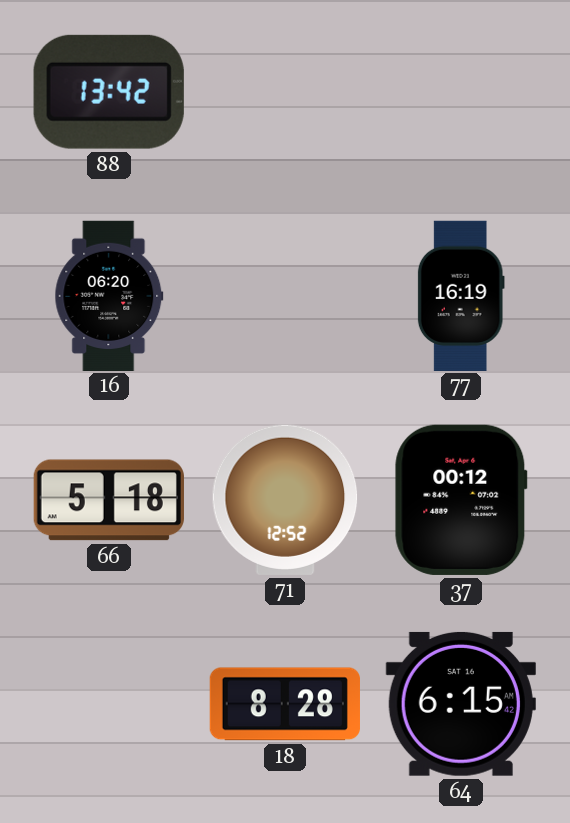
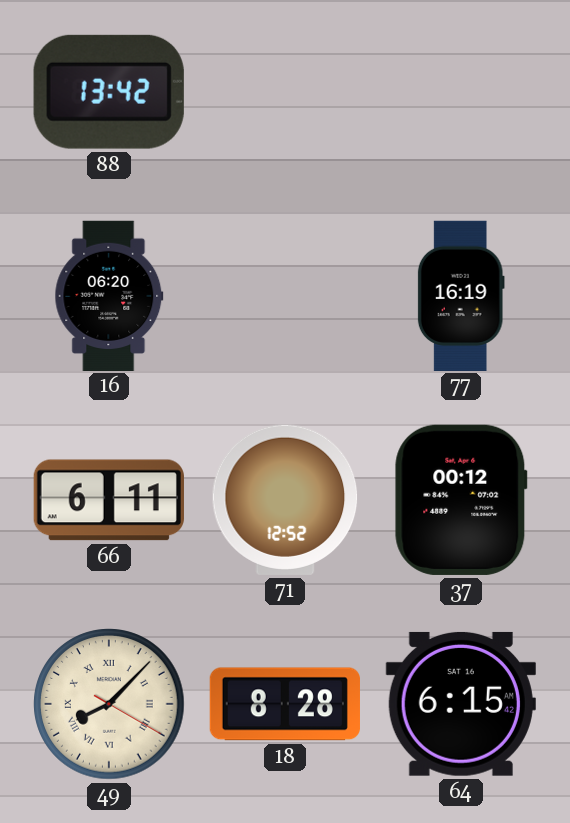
66: 5:18 -> 6:11 (109, 500)
49: none -> 8:07 (109, 704)
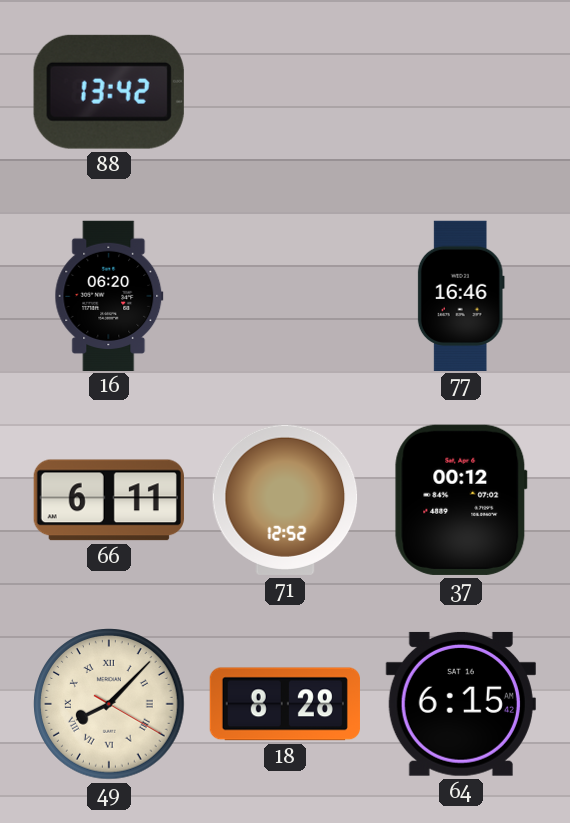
77: 16:19 -> 16:46 (461, 295)
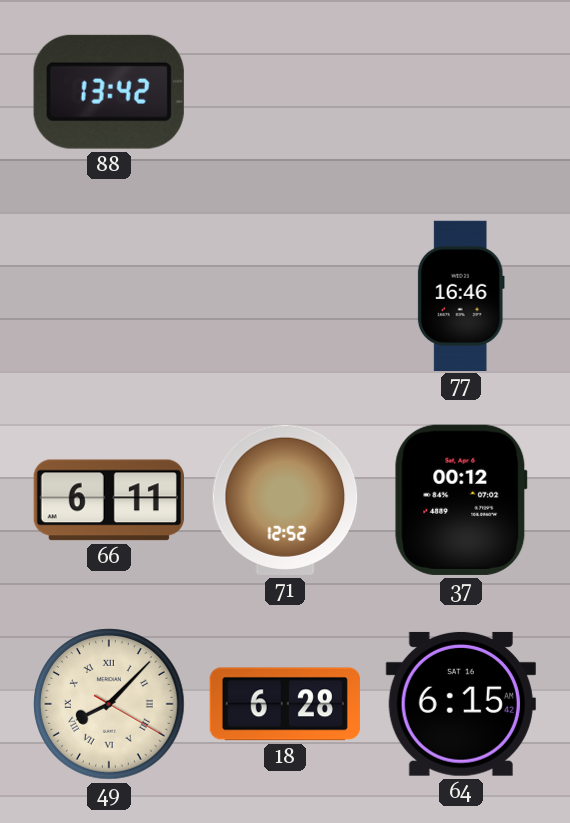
16: 06:20 -> none (109, 295)
18: 8:28 -> 6:28 (285, 704)
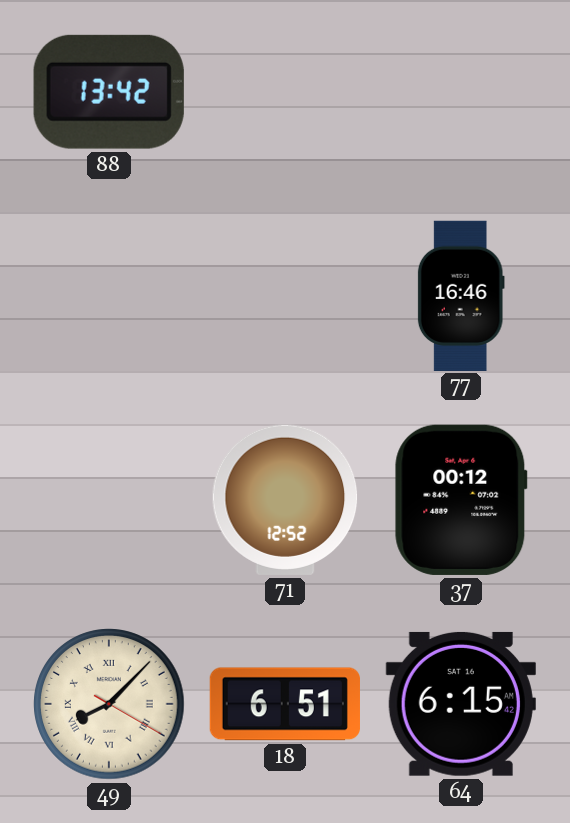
66: 6:11 -> none (109, 500)
18: 6:28 -> 6:51 (285, 704)
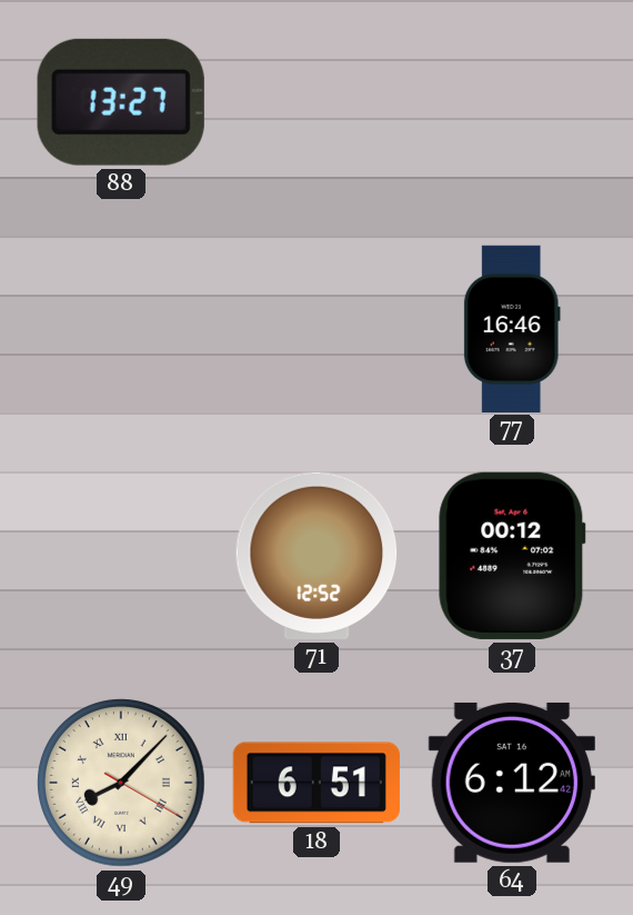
88: 13:42 -> 13:27 (121, 102)
64: 6:15 -> 6:12 (512, 783)
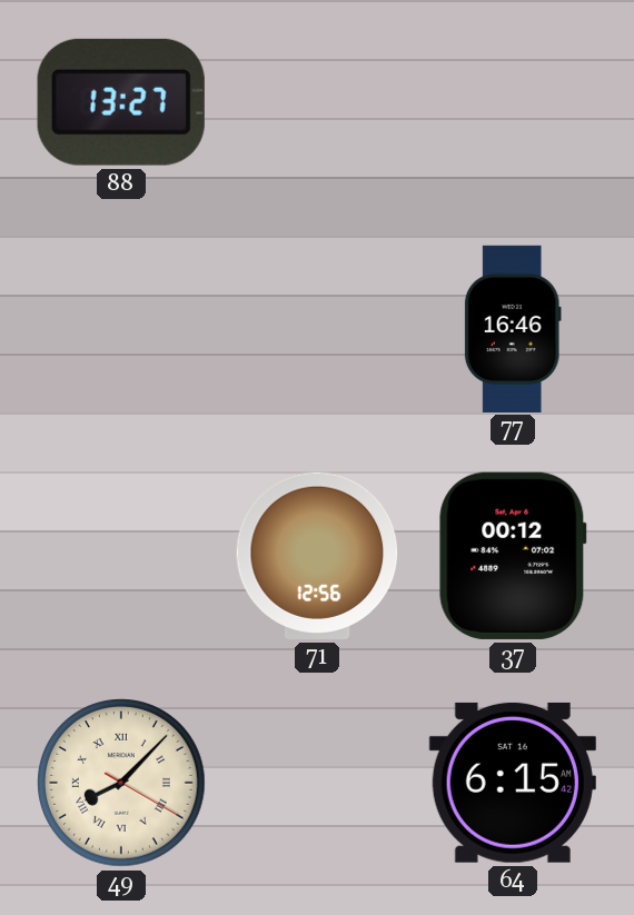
71: 12:52 -> 12:56 (317, 556)
18: 6:51 -> none (316, 783)
64: 6:12 -> 6:15 (513, 783)
